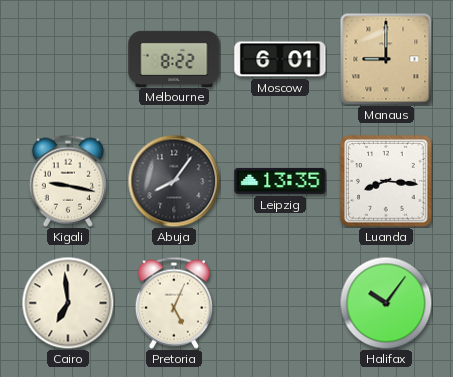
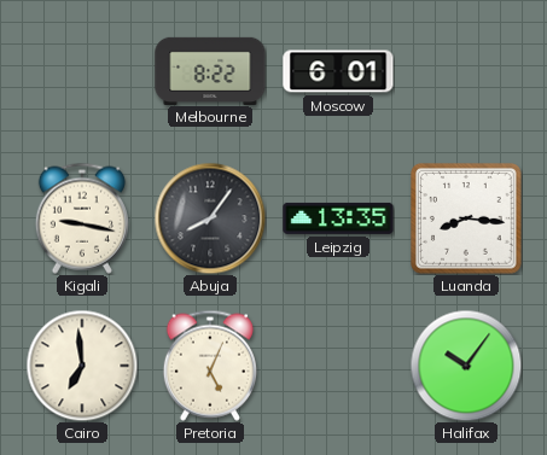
Manaus: 9:00 -> none (386, 59)
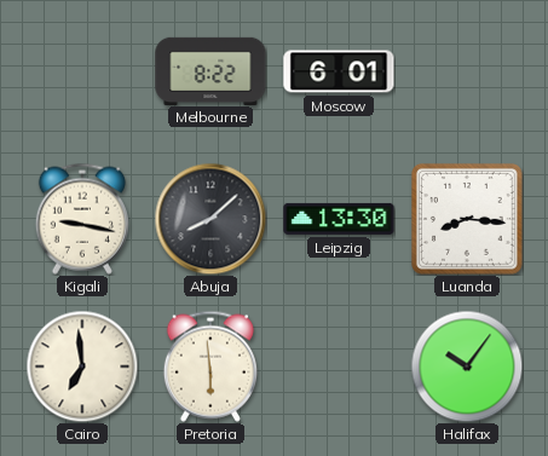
Abuja: 8:06 -> 8:08 (210, 219)
Leipzig: 13:35 -> 13:30 (339, 219)
Pretoria: 5:04 -> 5:59 (210, 366)
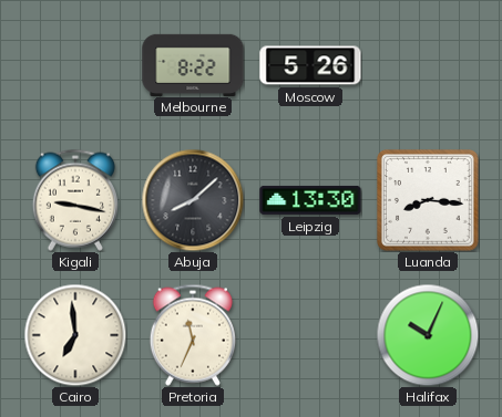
Moscow: 6:01 -> 5:26 (310, 65)
Pretoria: 5:59 -> 11:34 (193, 335)
Halifax: 10:06 -> 10:04 (428, 335)
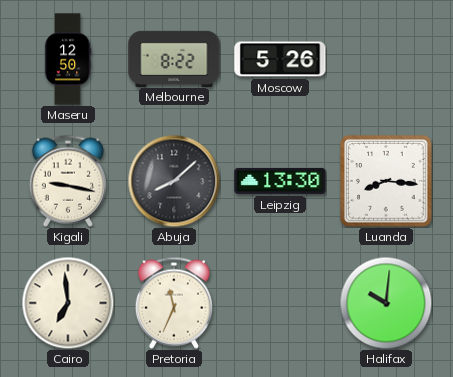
Maseru: none -> 12:50 (68, 59)
Halifax: 10:04 -> 10:01 (386, 303)
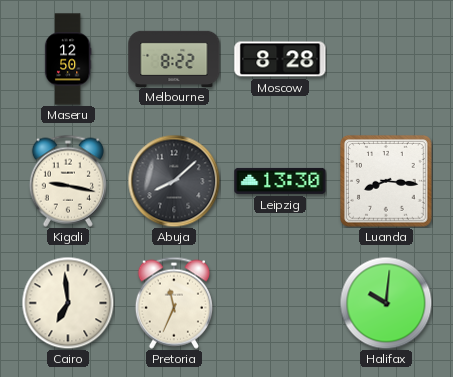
Moscow: 5:26 -> 8:28 (280, 59)
